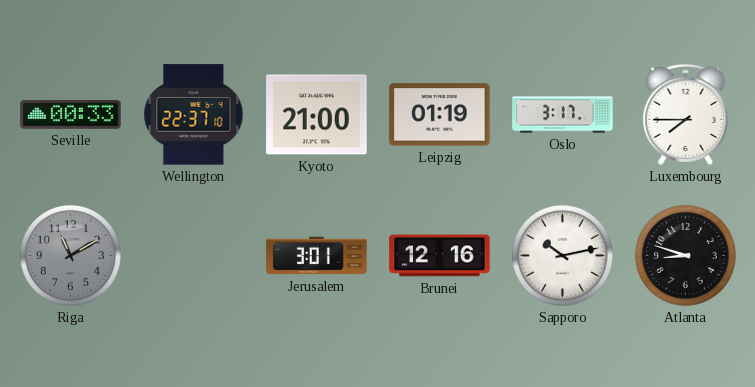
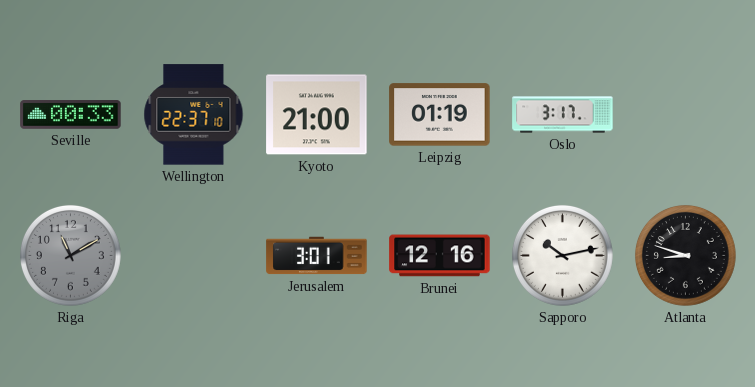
Luxembourg: 7:45 -> none (686, 114)
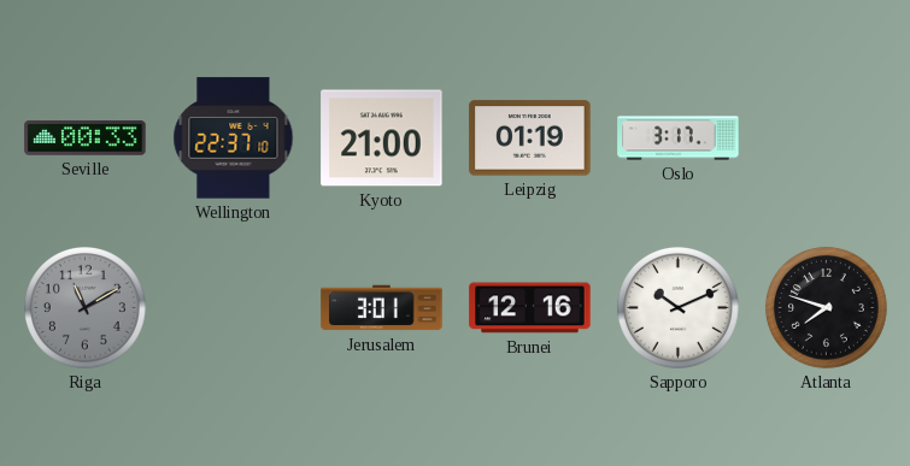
Sapporo: 10:13 -> 10:11 (677, 307)
Atlanta: 8:48 -> 7:48 (826, 307)
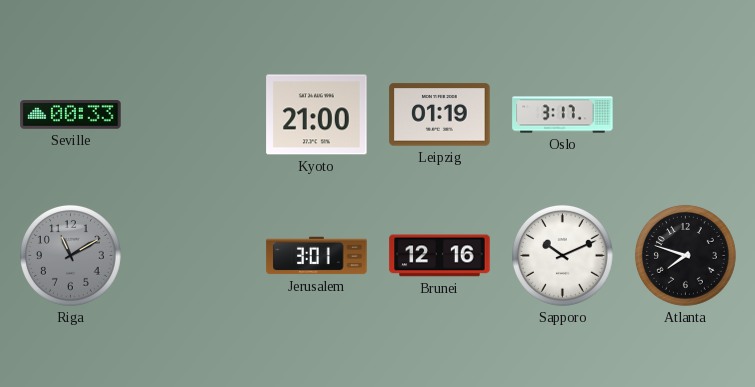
Wellington: 22:37 -> none (234, 138)
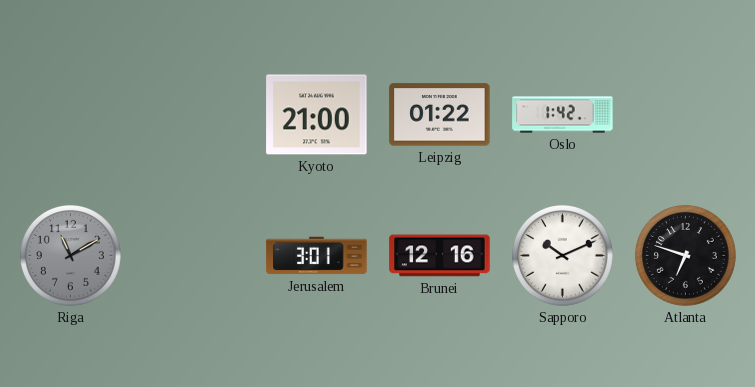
Seville: 00:33 -> none (71, 115)
Leipzig: 01:19 -> 01:22 (440, 115)
Oslo: 3:17 -> 1:42 (563, 115)
Atlanta: 7:48 -> 6:48 (685, 255)
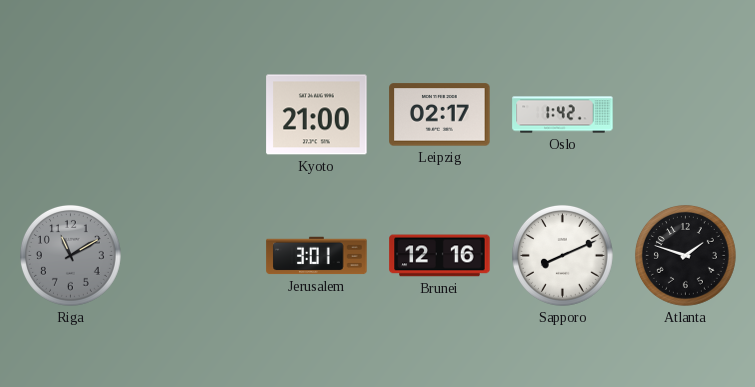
Leipzig: 01:22 -> 02:17 (440, 115)
Sapporo: 10:11 -> 8:11 (562, 255)
Atlanta: 6:48 -> 1:48 (685, 255)
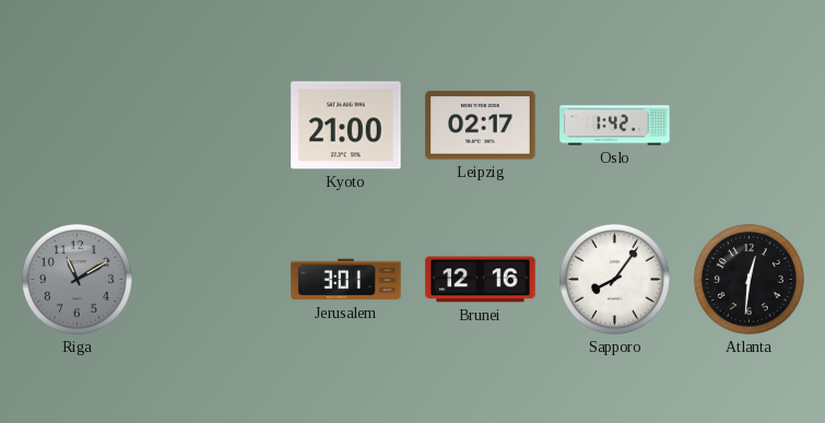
Sapporo: 8:11 -> 8:06 (614, 279)
Atlanta: 1:48 -> 12:31 (749, 279)
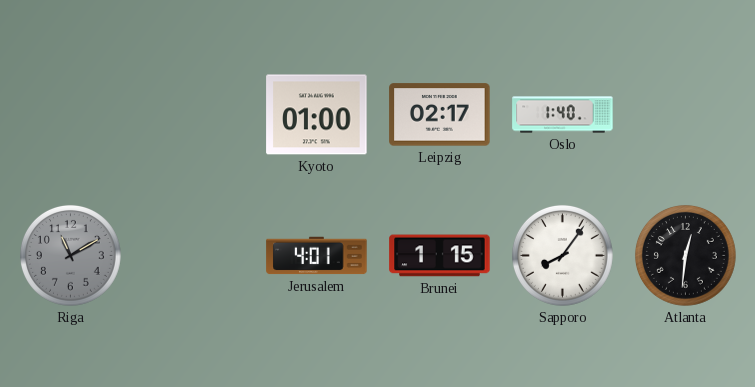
Kyoto: 21:00 -> 01:00 (317, 115)
Oslo: 1:42 -> 1:40 (563, 115)
Jerusalem: 3:01 -> 4:01 (317, 256)
Brunei: 12:16 -> 1:15 (440, 256)
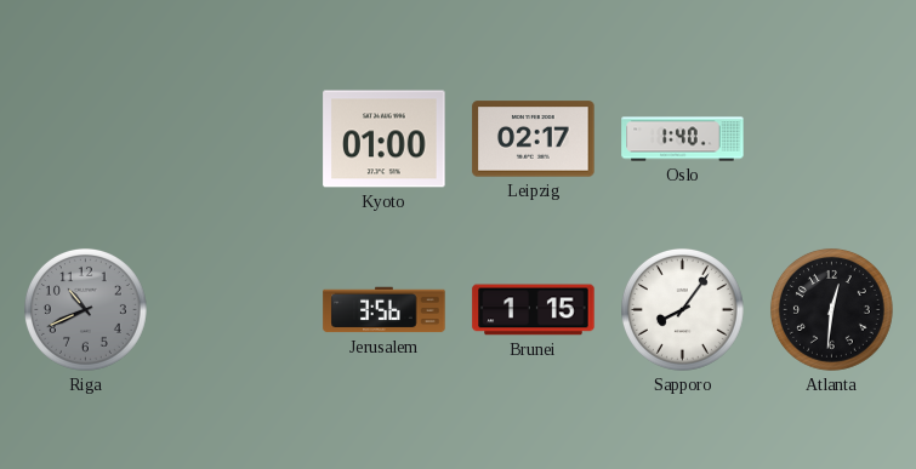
Riga: 11:10 -> 10:41 (85, 309)
Jerusalem: 4:01 -> 3:56 (385, 310)
